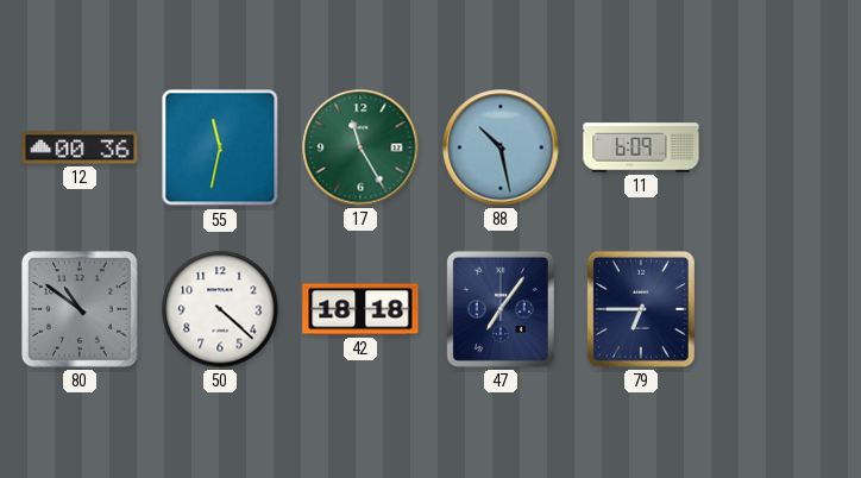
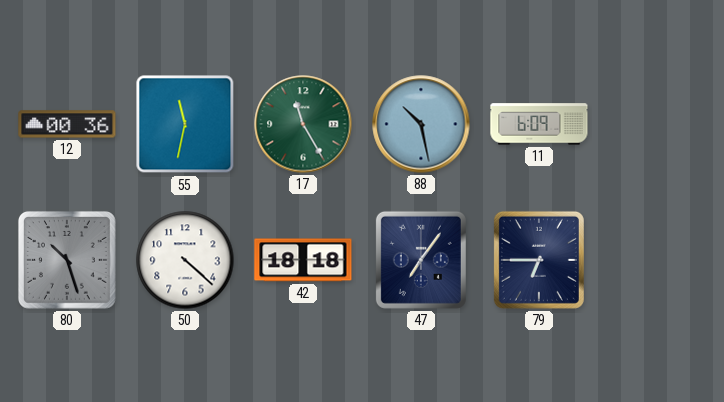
80: 10:51 -> 10:27 (67, 260)
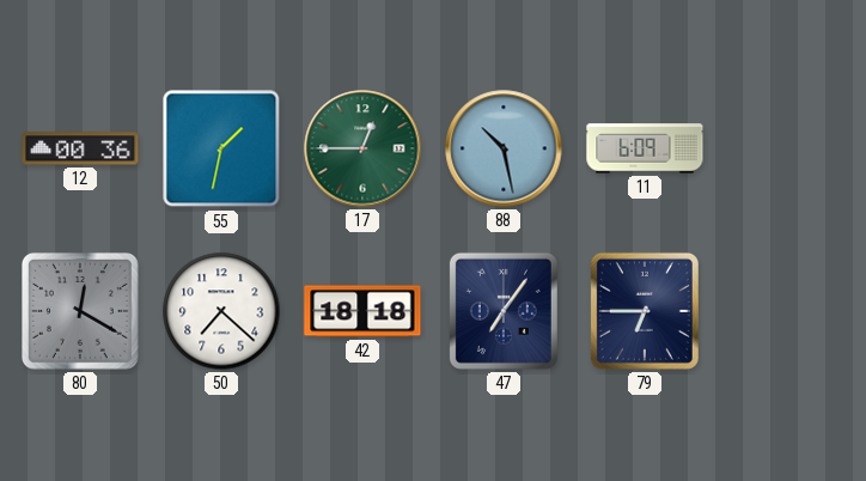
55: 11:32 -> 1:32 (221, 148)
17: 11:25 -> 12:45 (362, 148)
80: 10:27 -> 12:20 (80, 311)
50: 4:22 -> 7:22 (221, 311)
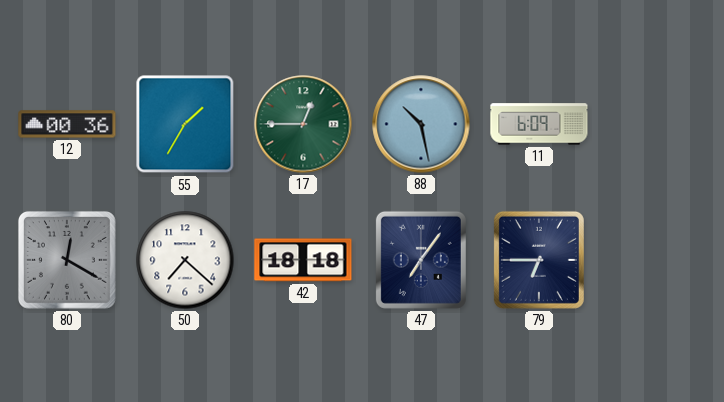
55: 1:32 -> 1:35 (185, 124)
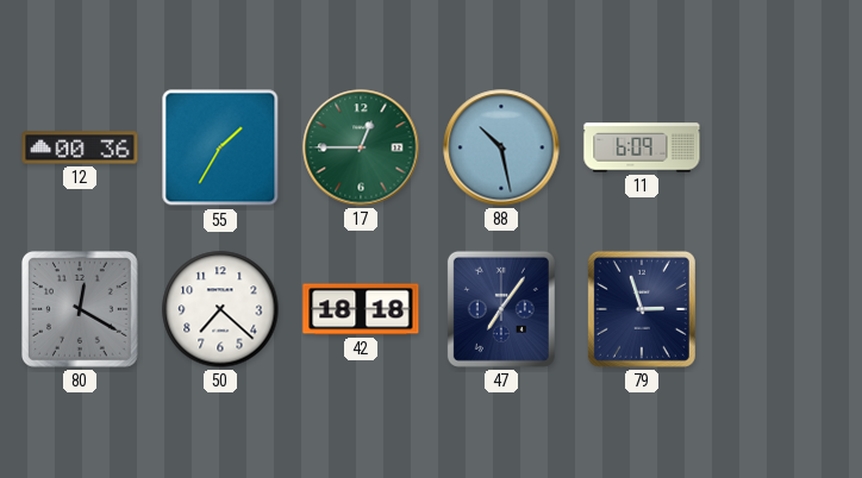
79: 6:45 -> 2:57 (642, 309)
